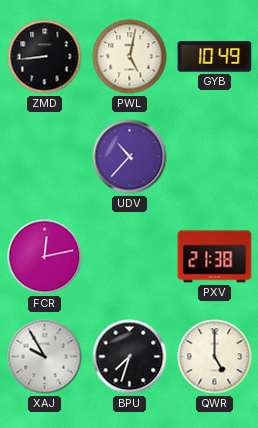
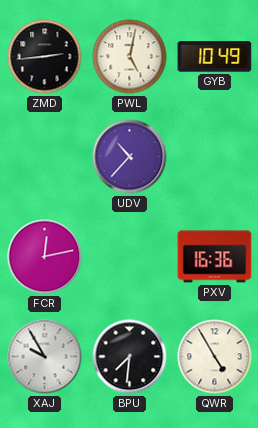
ZMD: 8:44 -> 2:44 (45, 57)
PXV: 21:38 -> 16:36 (215, 257)
BPU: 7:33 -> 7:31 (130, 357)
QWR: 5:00 -> 4:55 (215, 357)
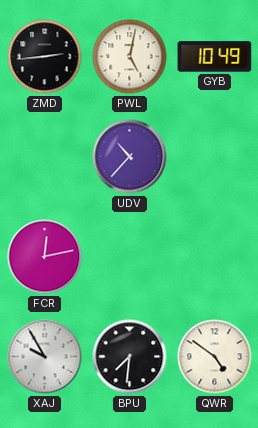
PXV: 16:36 -> none (215, 257)
QWR: 4:55 -> 4:51 (215, 357)
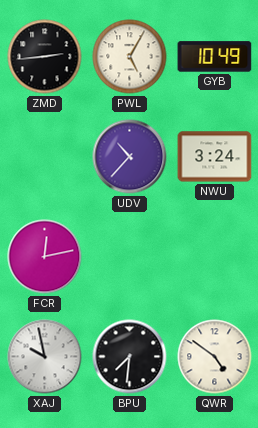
PWL: 5:02 -> 5:05 (130, 57)
NWU: none -> 3:24 (215, 157)
XAJ: 9:55 -> 9:58 (45, 357)
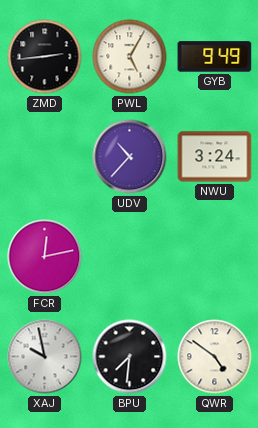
GYB: 10:49 -> 9:49 (215, 57)
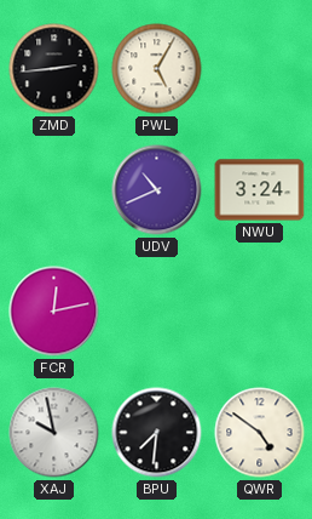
GYB: 9:49 -> none (215, 57)
UDV: 10:37 -> 10:41 (157, 190)
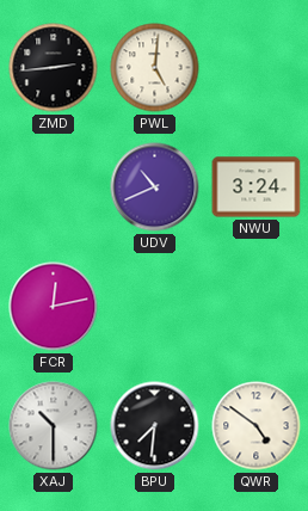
PWL: 5:05 -> 5:01 (155, 68)
XAJ: 9:58 -> 10:30 (54, 426)
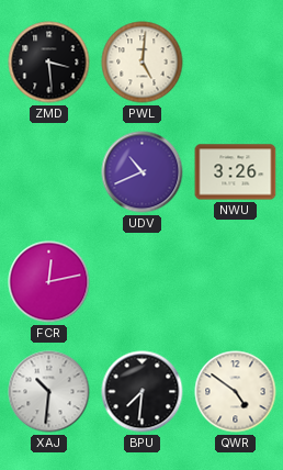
ZMD: 2:44 -> 3:29 (49, 63)
NWU: 3:24 -> 3:26 (236, 172)
XAJ: 10:30 -> 10:31 (49, 392)
